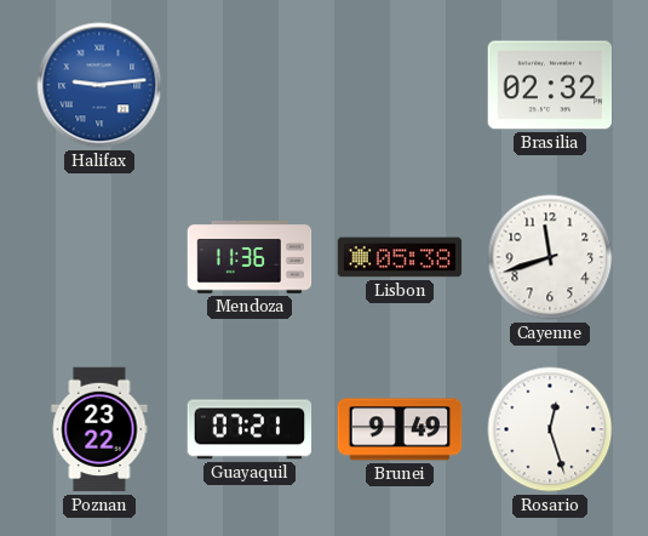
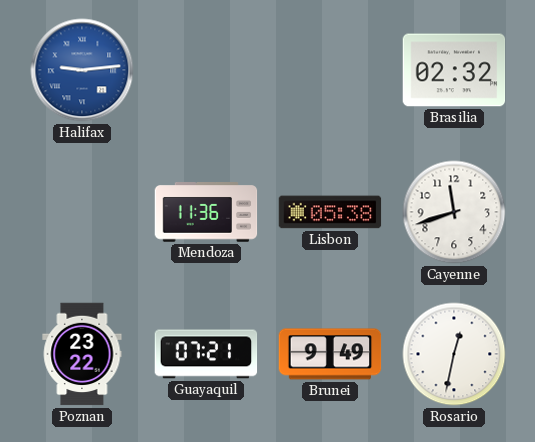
Rosario: 12:27 -> 12:32 (454, 354)
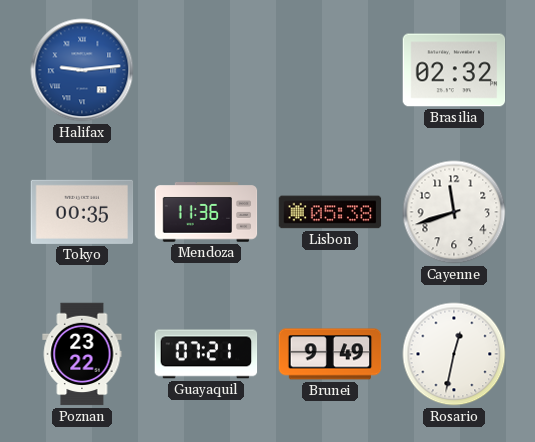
Tokyo: none -> 00:35 (82, 212)
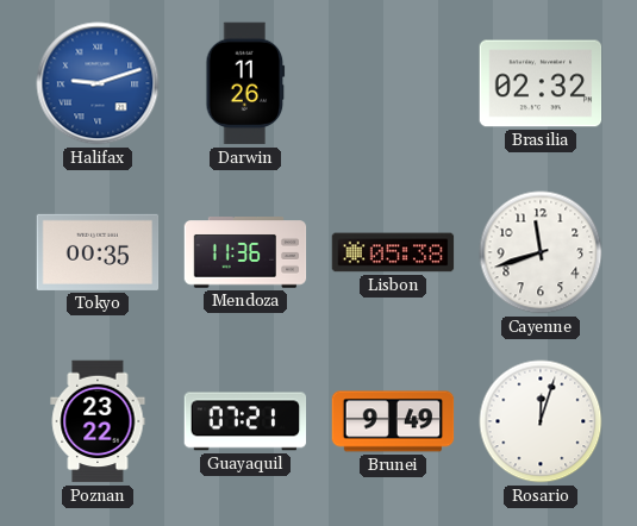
Halifax: 9:14 -> 9:12 (98, 83)
Darwin: none -> 11:26 (245, 83)
Rosario: 12:32 -> 12:03 (541, 421)
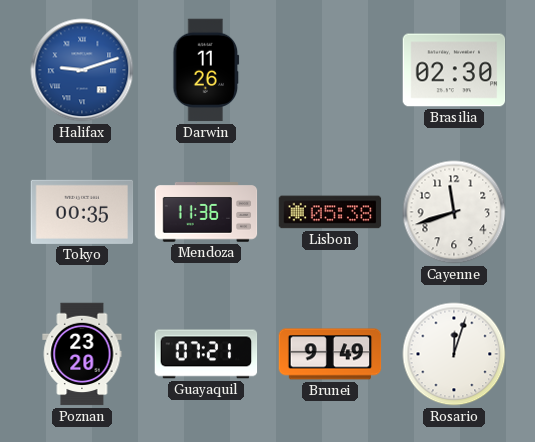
Brasilia: 02:32 -> 02:30 (454, 70)
Poznan: 23:22 -> 23:20 (82, 354)
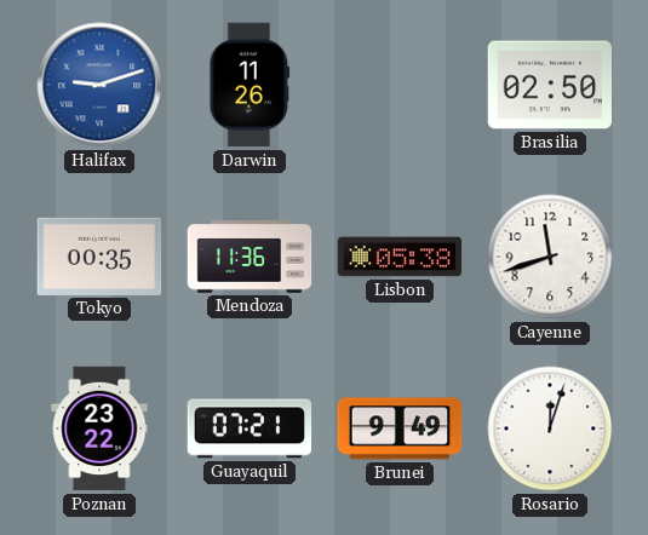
Brasilia: 02:30 -> 02:50 (550, 85)
Poznan: 23:20 -> 23:22 (99, 428)
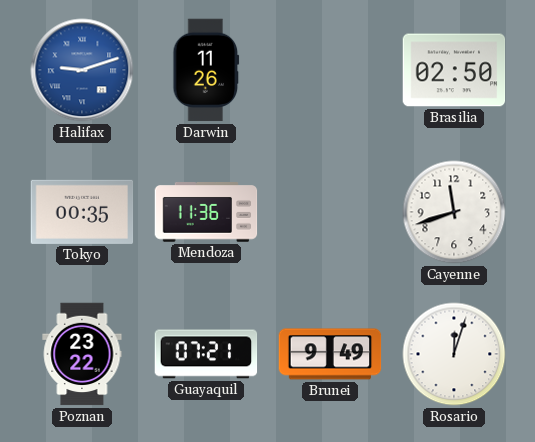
Lisbon: 05:38 -> none (400, 257)
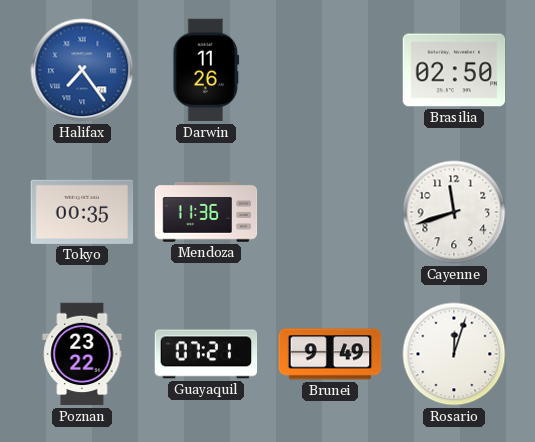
Halifax: 9:12 -> 7:24 (82, 70)
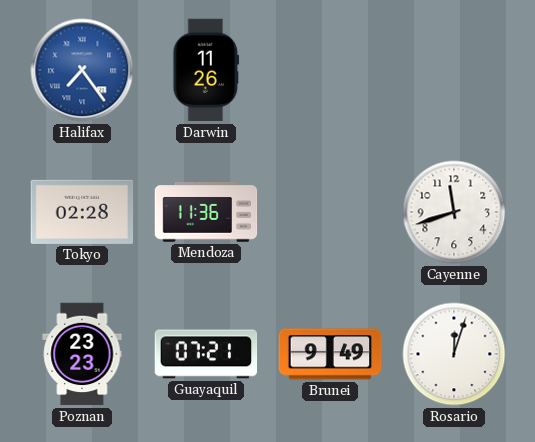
Brasilia: 02:50 -> none (454, 70)
Tokyo: 00:35 -> 02:28 (82, 212)
Poznan: 23:22 -> 23:23 (82, 354)
